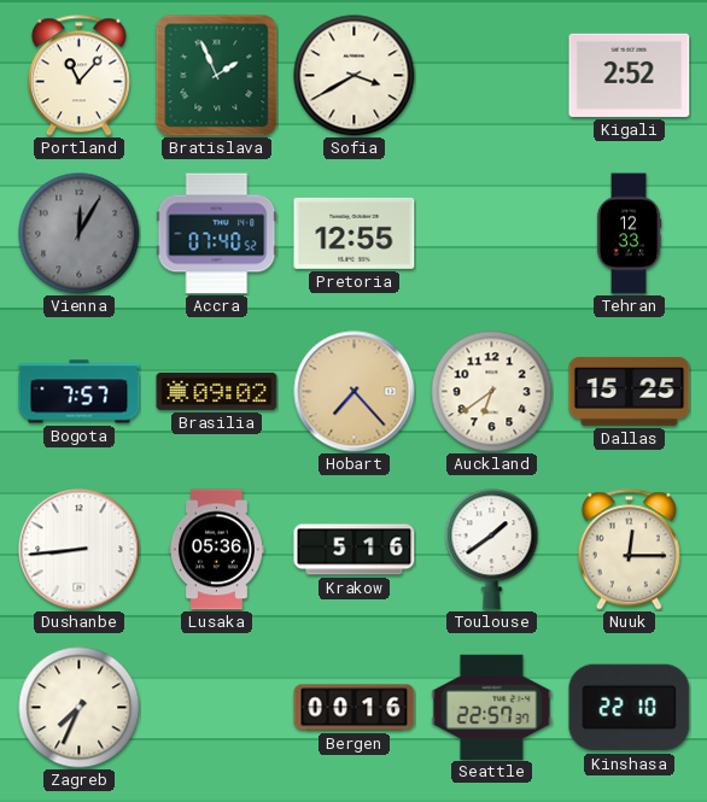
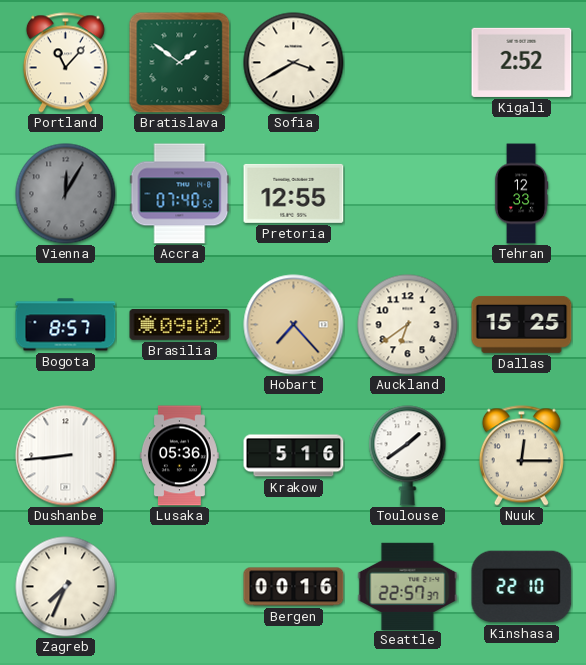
Bratislava: 1:56 -> 1:51 (179, 62)
Bogota: 7:57 -> 8:57 (66, 325)
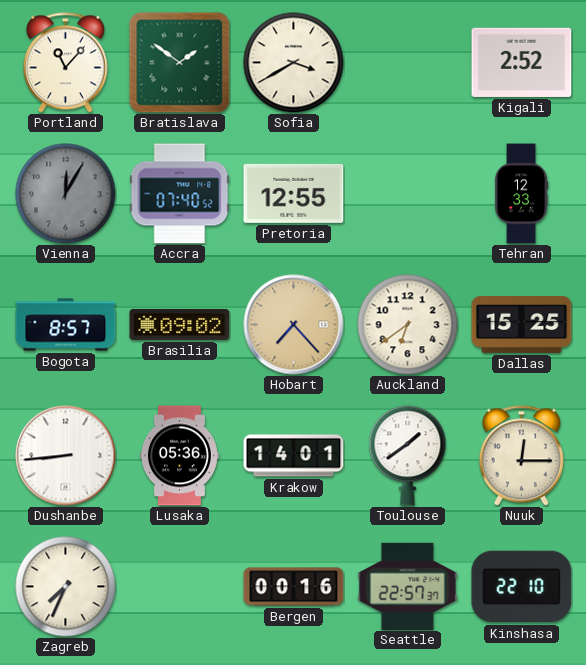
Krakow: 5:16 -> 14:01 (294, 456)
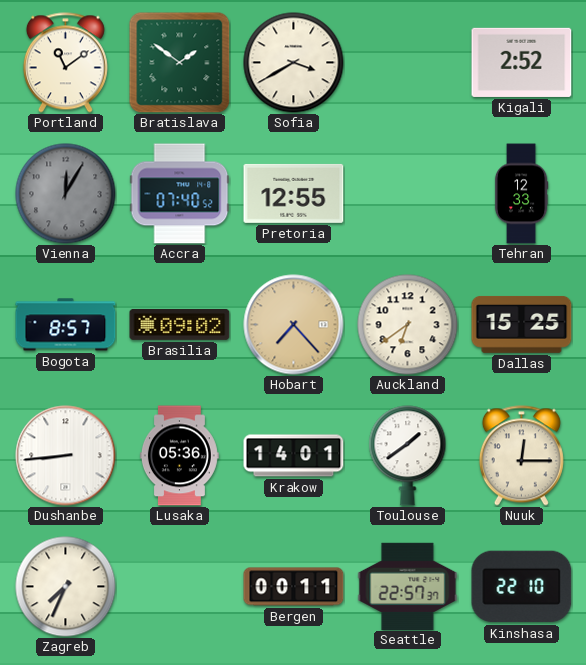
Portland: 11:07 -> 11:09 (65, 63)
Bergen: 00:16 -> 00:11 (294, 587)
